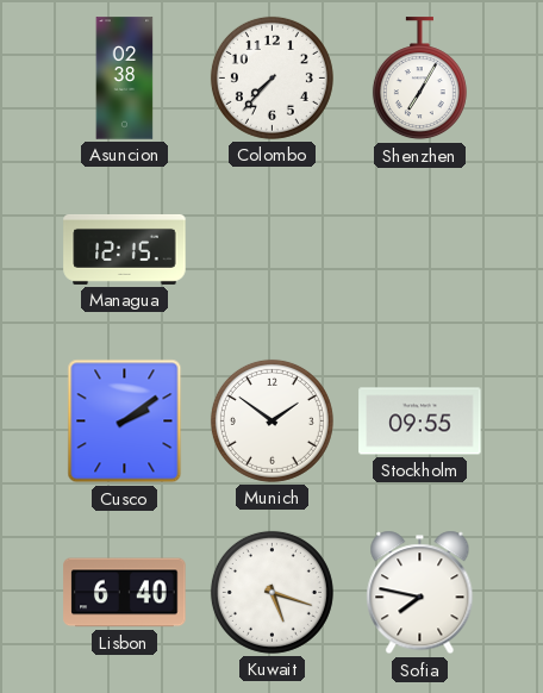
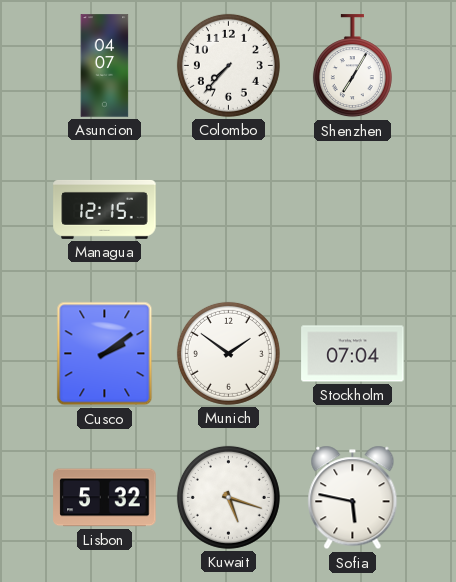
Asuncion: 02:38 -> 04:07 (105, 66)
Stockholm: 09:55 -> 07:04 (353, 354)
Lisbon: 6:40 -> 5:32 (105, 498)
Sofia: 7:47 -> 5:47 (353, 498)
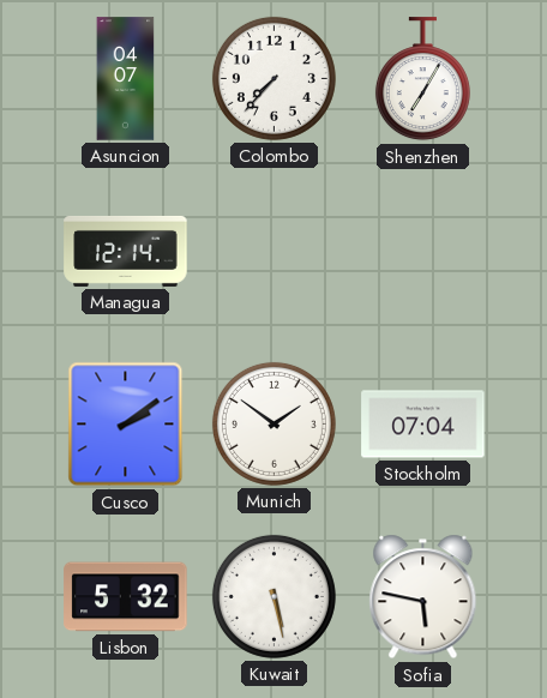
Managua: 12:15 -> 12:14 (126, 251)
Kuwait: 5:18 -> 5:28 (273, 596)
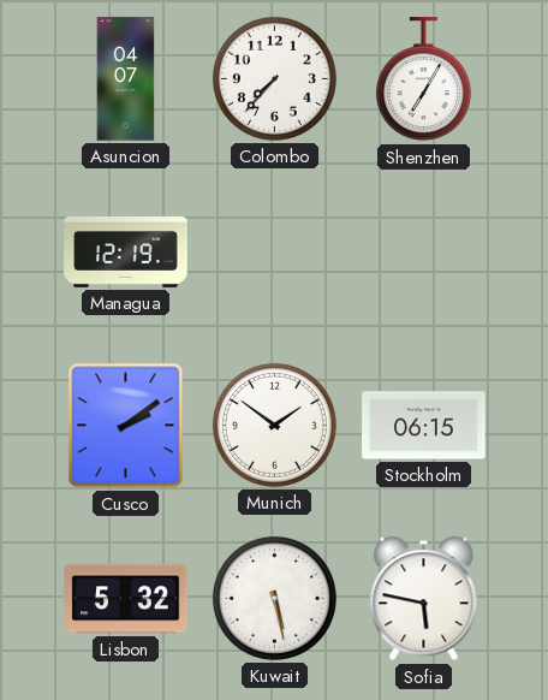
Managua: 12:14 -> 12:19 (126, 251)
Stockholm: 07:04 -> 06:15 (424, 426)
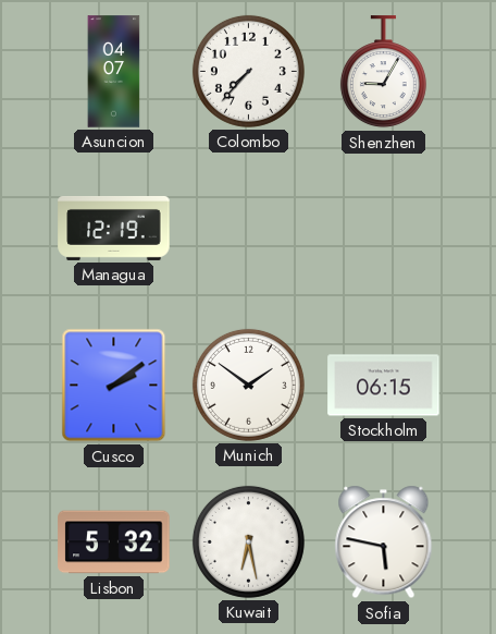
Shenzhen: 7:05 -> 9:05 (383, 72)
Kuwait: 5:28 -> 6:28 (248, 541)
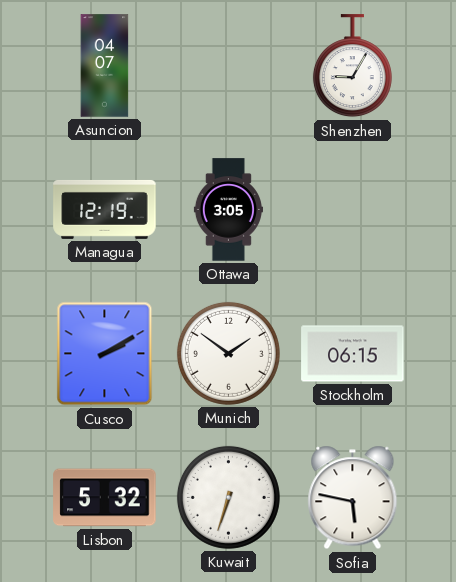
Colombo: 7:37 -> none (248, 71)
Ottawa: none -> 3:05 (228, 210)
Cusco: 2:09 -> 2:10 (105, 354)
Kuwait: 6:28 -> 6:33 (228, 497)
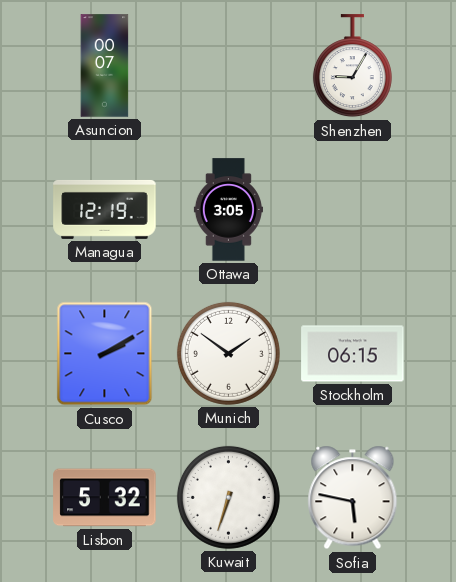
Asuncion: 04:07 -> 00:07 (105, 66)
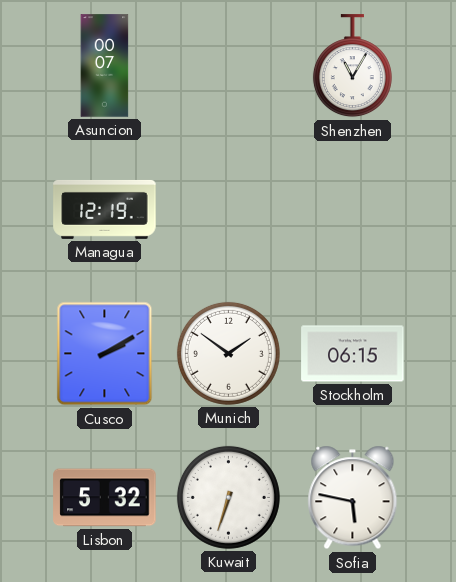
Shenzhen: 9:05 -> 11:05 (352, 66)
Ottawa: 3:05 -> none (228, 210)
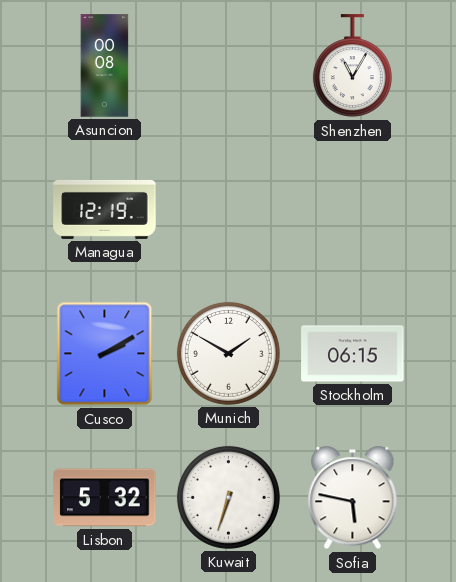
Asuncion: 00:07 -> 00:08 (105, 66)
Munich: 1:51 -> 1:50 (228, 353)
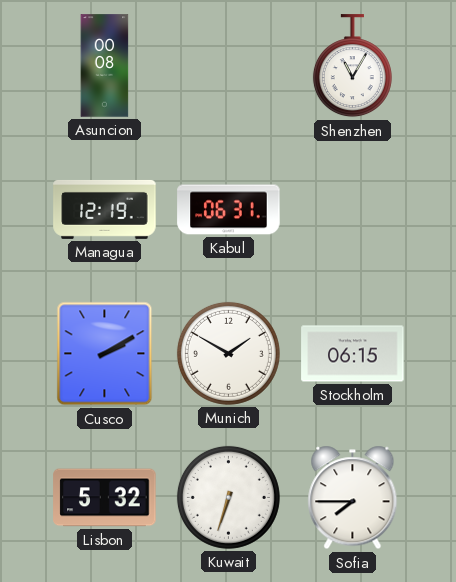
Kabul: none -> 06:31 (229, 210)
Sofia: 5:47 -> 7:45 (353, 498)
